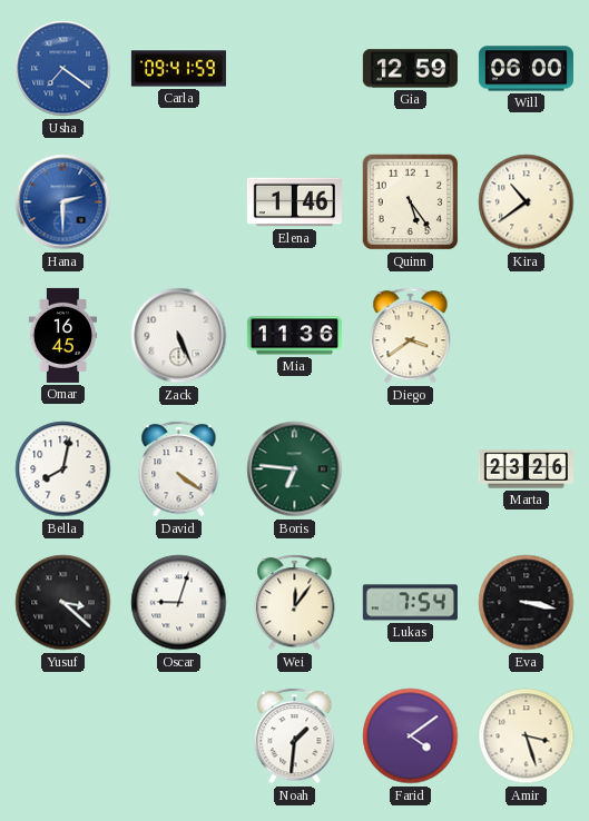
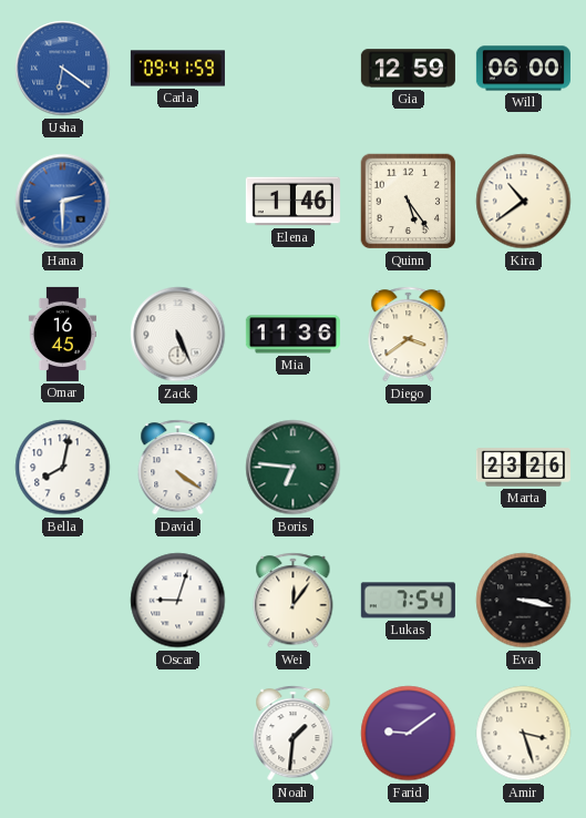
Usha: 7:21 -> 6:21 (63, 69)
Yusuf: 3:22 -> none (63, 603)
Farid: 4:09 -> 9:09 (409, 734)
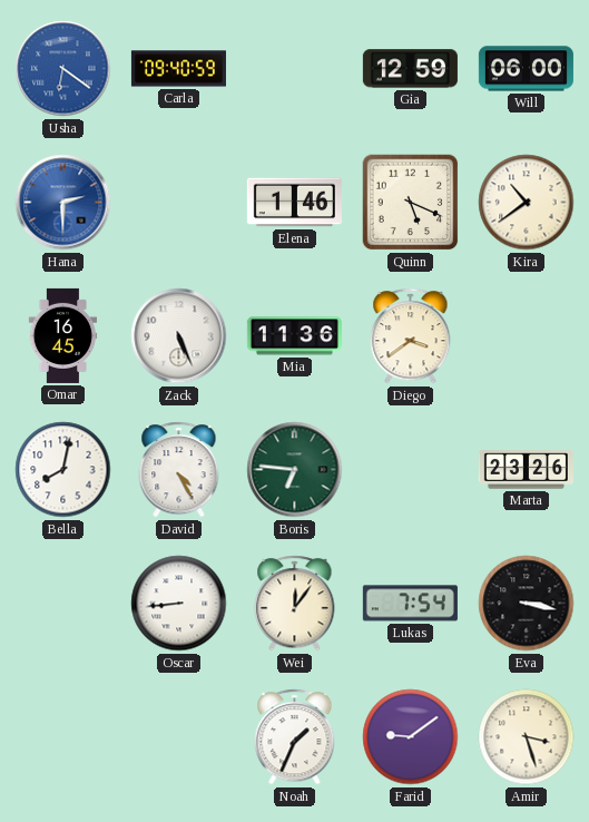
Carla: 09:41 -> 09:40 (178, 69)
Quinn: 5:24 -> 5:19 (411, 203)
David: 4:21 -> 4:25 (179, 470)
Oscar: 9:03 -> 8:44 (179, 604)
Noah: 1:31 -> 1:34 (295, 737)
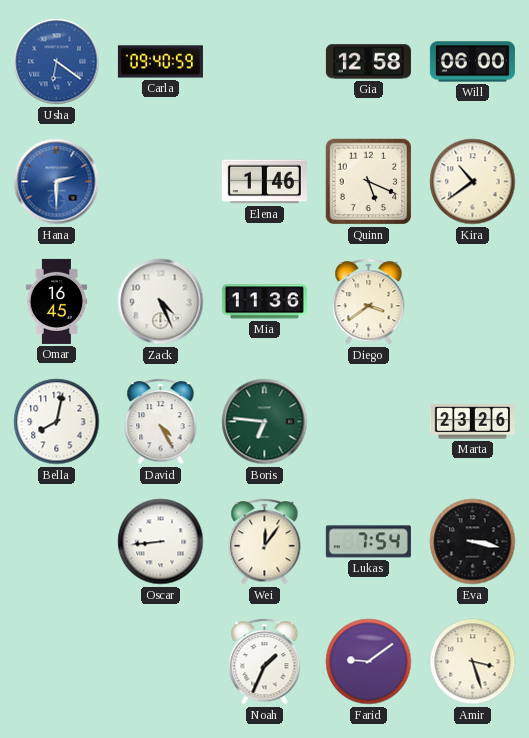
Gia: 12:59 -> 12:58 (368, 62)
Zack: 5:26 -> 4:26 (161, 302)
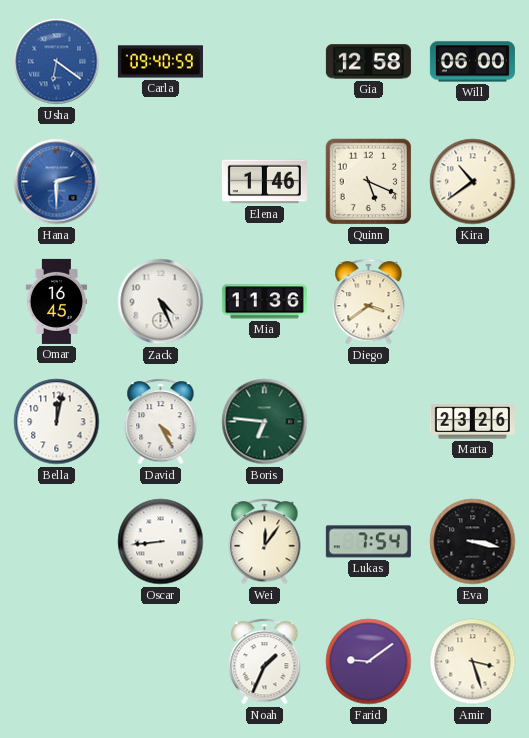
Bella: 8:02 -> 12:02 (57, 422)
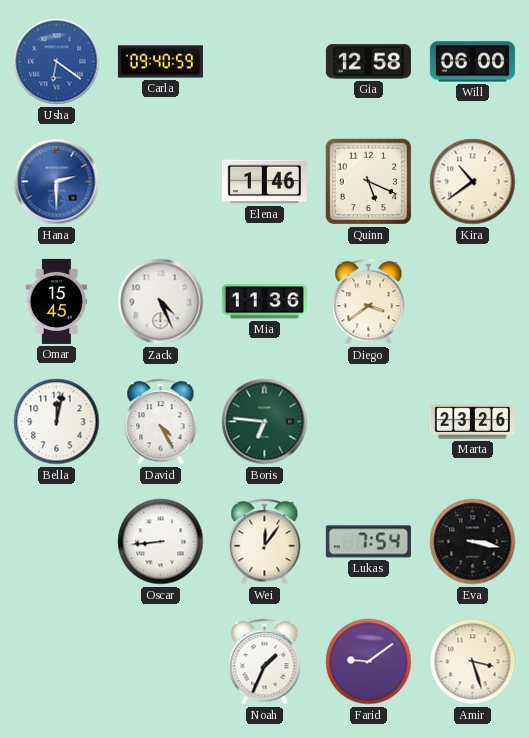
Omar: 16:45 -> 15:45 (57, 301)
